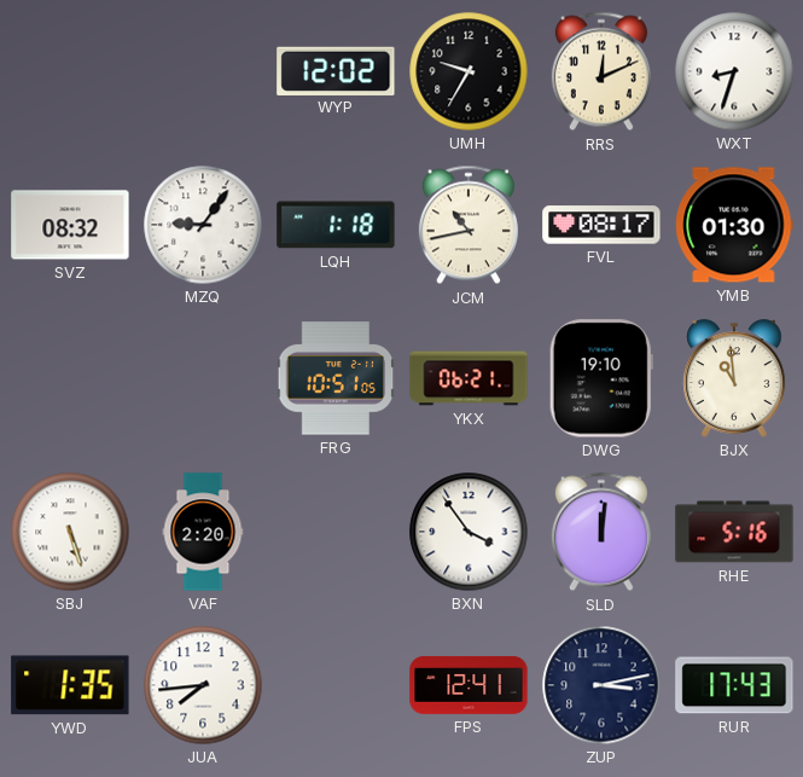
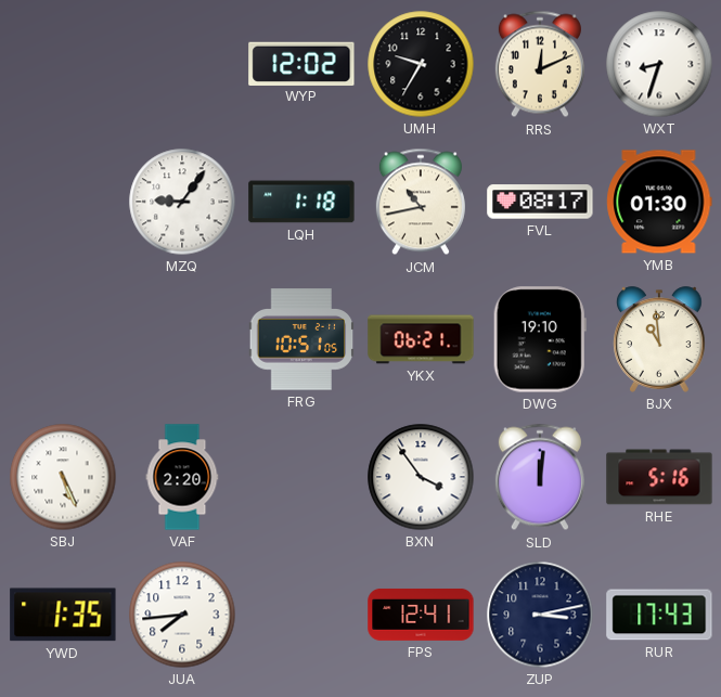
SVZ: 08:32 -> none (70, 225)
SBJ: 5:27 -> 5:26 (63, 477)
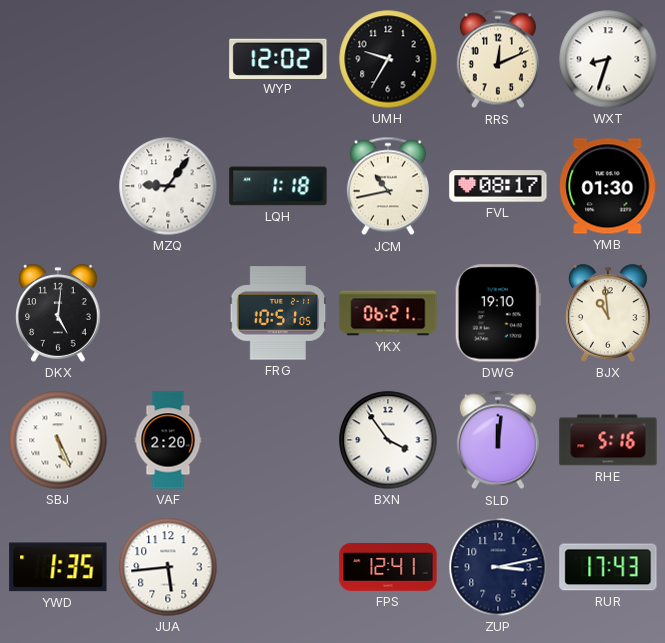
DKX: none -> 5:01 (58, 313)
JUA: 7:44 -> 5:44 (168, 567)
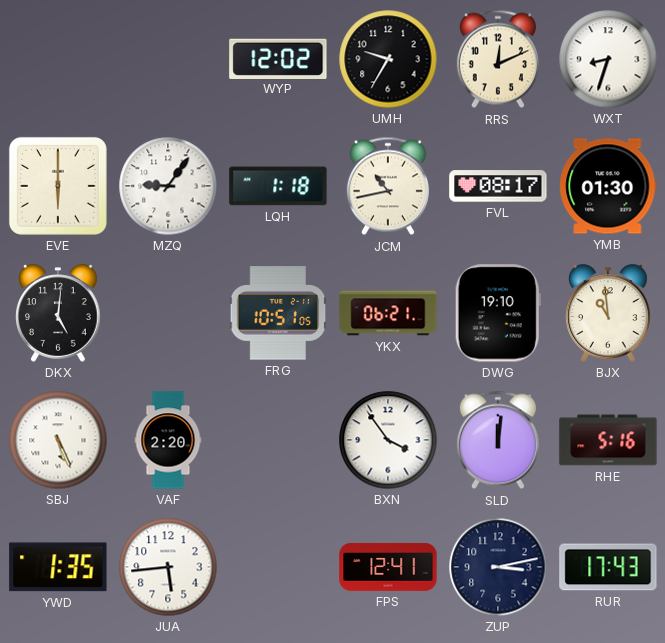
EVE: none -> 6:00 (58, 186)
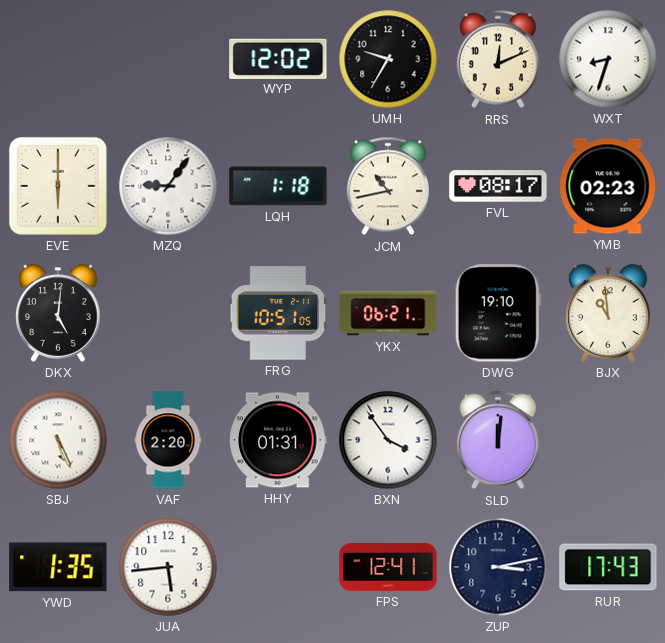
YMB: 01:30 -> 02:23 (608, 186)
HHY: none -> 01:31 (278, 440)
RHE: 5:16 -> none (608, 440)
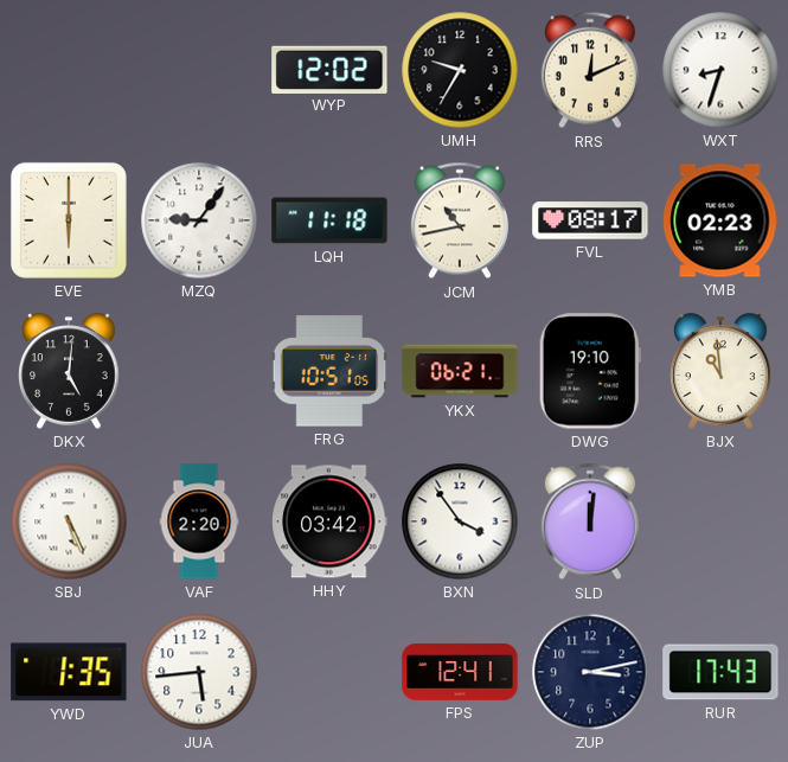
LQH: 1:18 -> 11:18 (329, 220)
HHY: 01:31 -> 03:42 (329, 521)
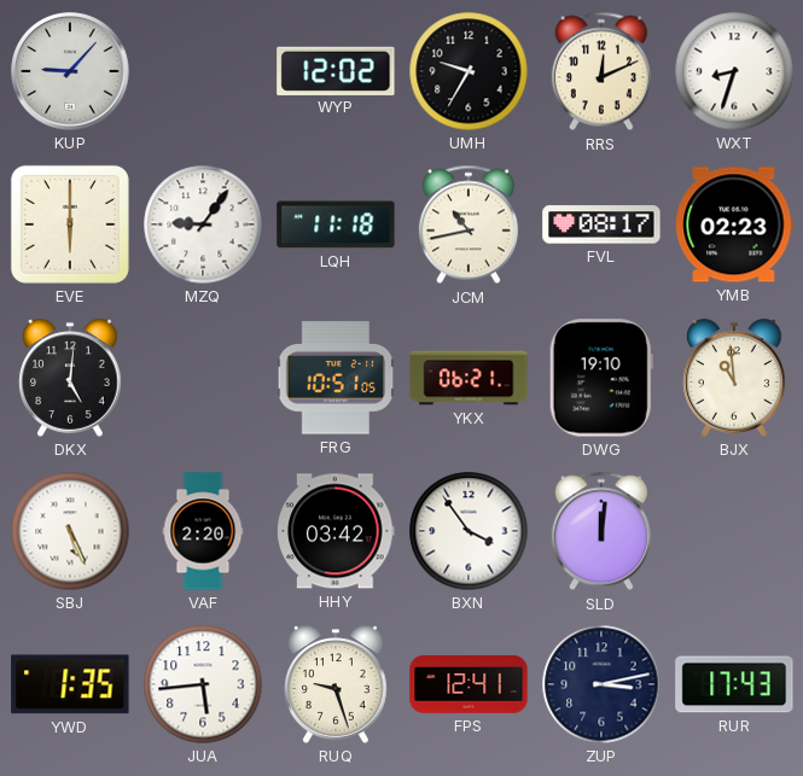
KUP: none -> 9:07 (70, 71)
RUQ: none -> 9:27 (336, 684)
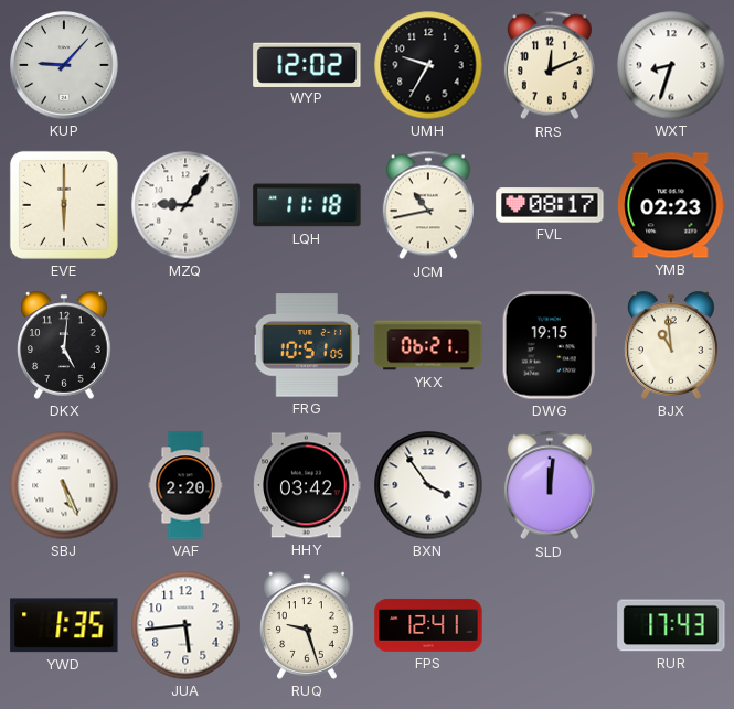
DWG: 19:10 -> 19:15 (550, 345)
ZUP: 3:13 -> none (601, 684)
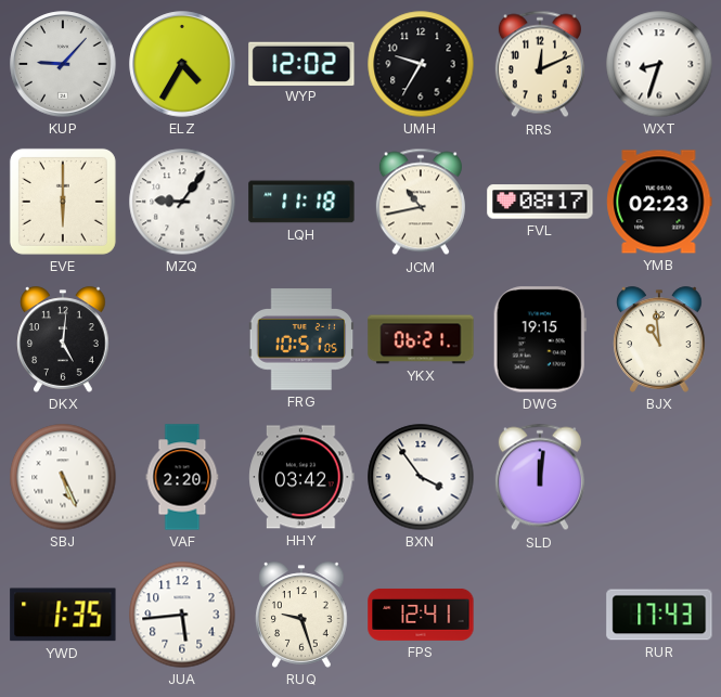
ELZ: none -> 4:35 (182, 64)
